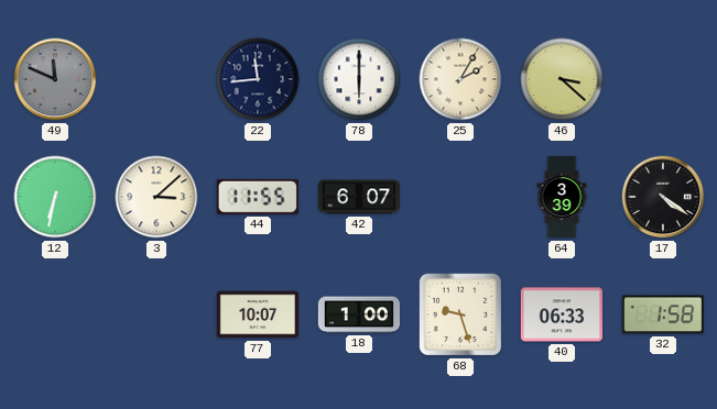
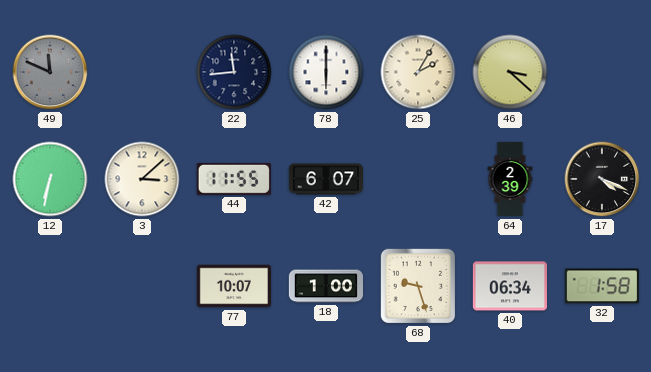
64: 3:39 -> 2:39 (510, 179)
17: 4:21 -> 4:19 (602, 179)
40: 06:33 -> 06:34 (509, 286)
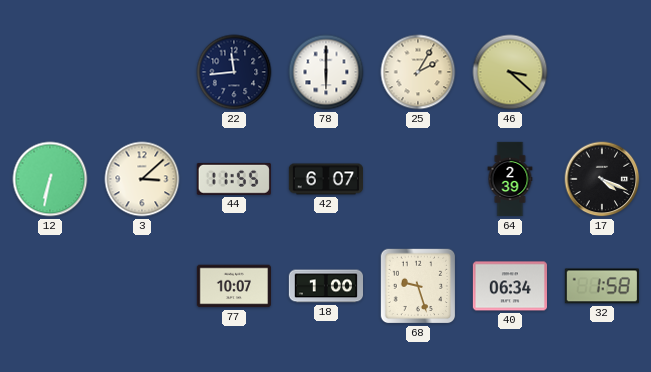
49: 11:49 -> none (50, 72)
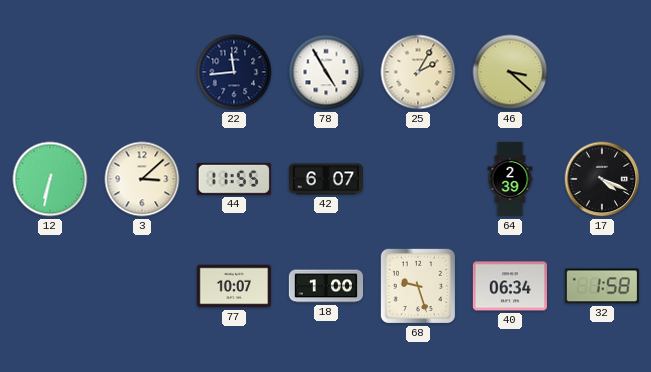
78: 6:00 -> 4:55 (326, 72)
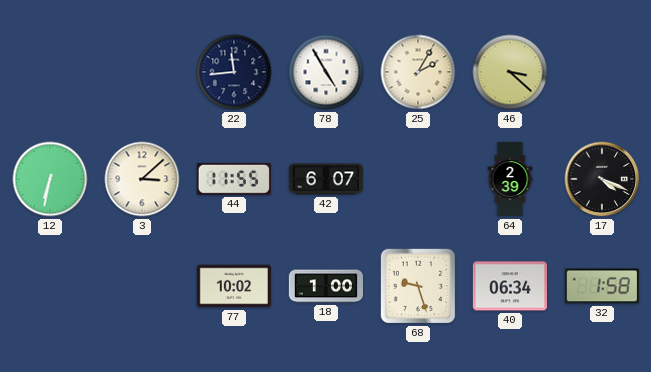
77: 10:07 -> 10:02 (233, 286)
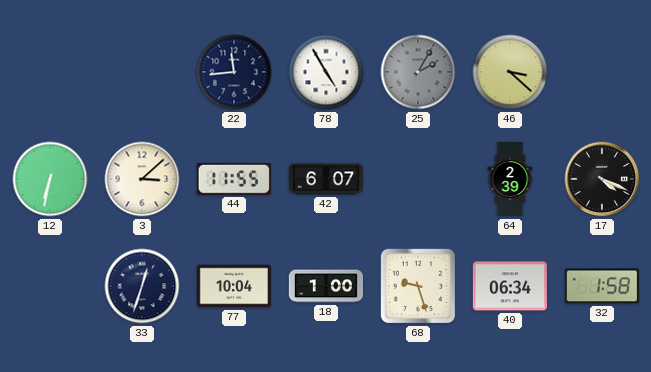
25 dial: cream -> grey (418, 72)
33: none -> 12:33 (142, 286)
77: 10:02 -> 10:04 (233, 286)
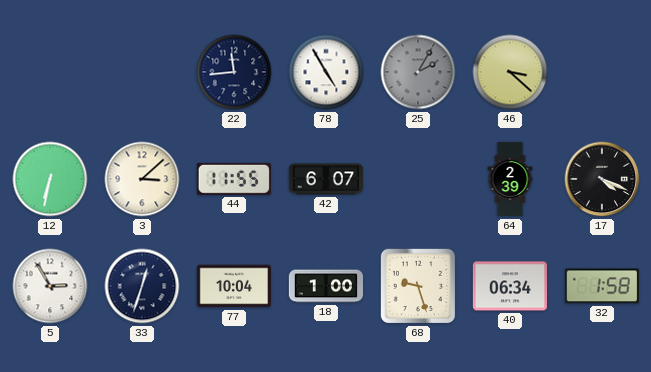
5: none -> 2:55 (50, 286)
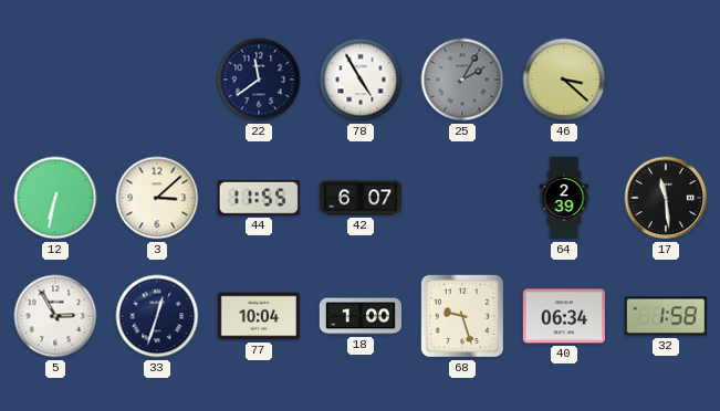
22: 11:44 -> 11:39 (259, 80)
17: 4:19 -> 11:29 (666, 198)
